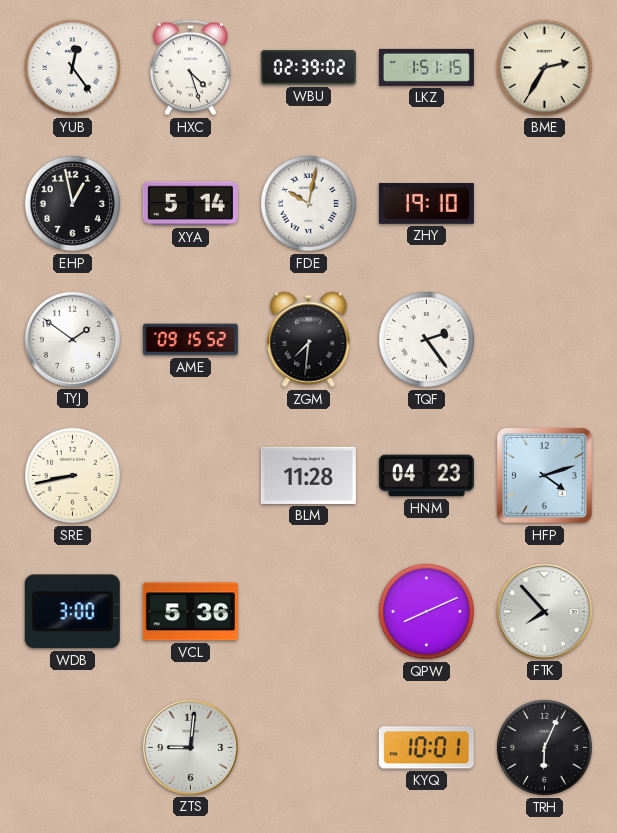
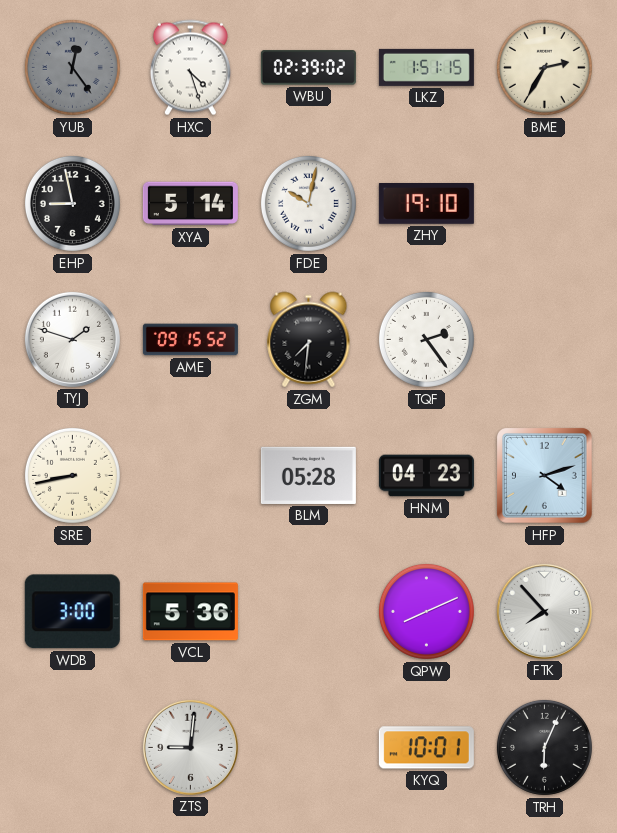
YUB dial: white -> grey (72, 67)
EHP: 12:58 -> 8:58 (72, 203)
TYJ: 1:51 -> 1:48 (72, 339)
BLM: 11:28 -> 05:28 (308, 475)
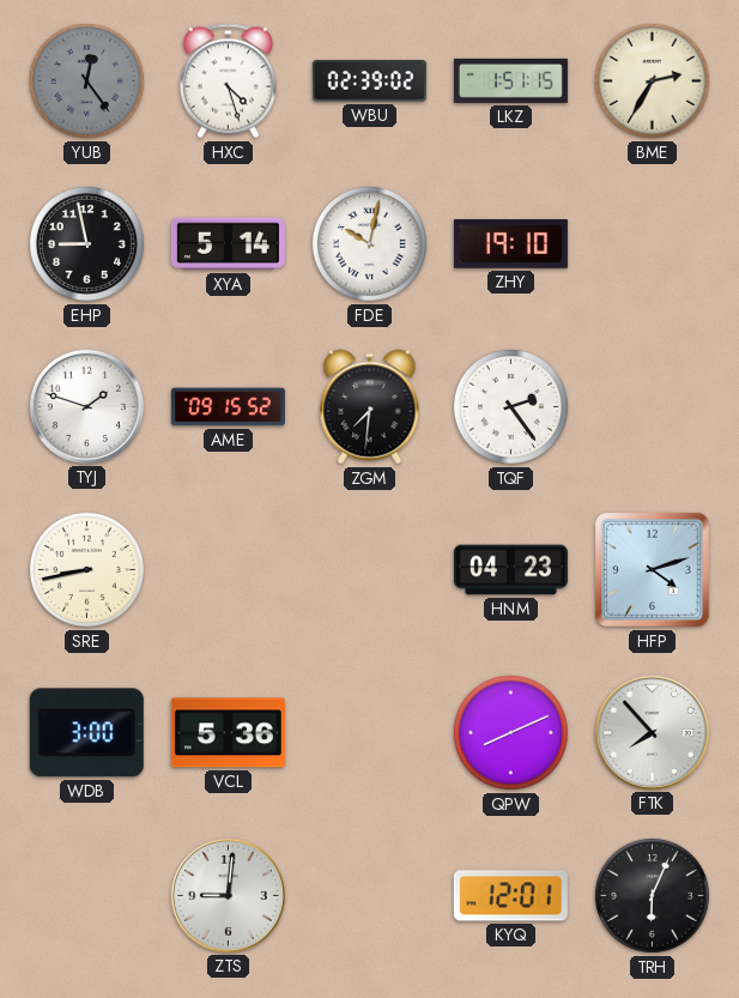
BLM: 05:28 -> none (308, 475)
KYQ: 10:01 -> 12:01 (510, 896)
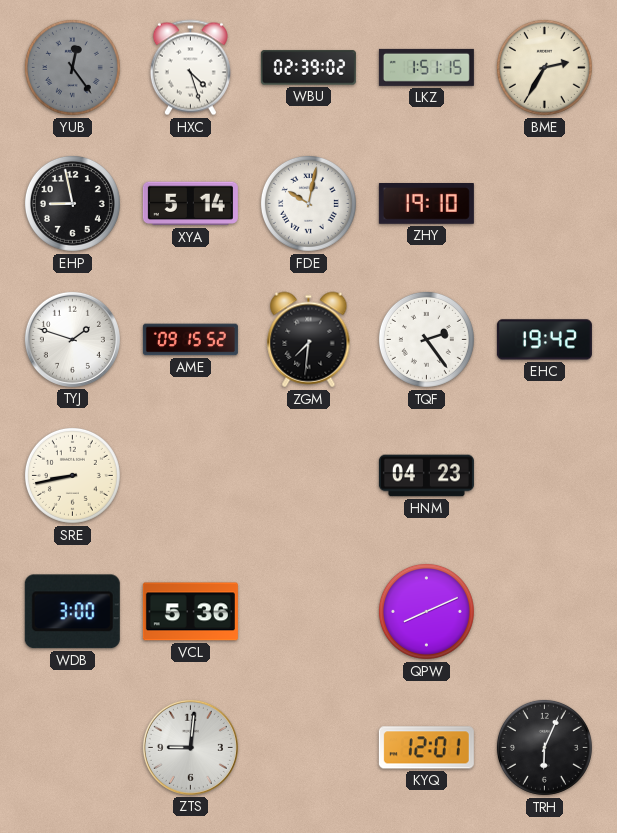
EHC: none -> 19:42 (544, 340)
HFP: 4:12 -> none (653, 570)
FTK: 7:53 -> none (652, 732)
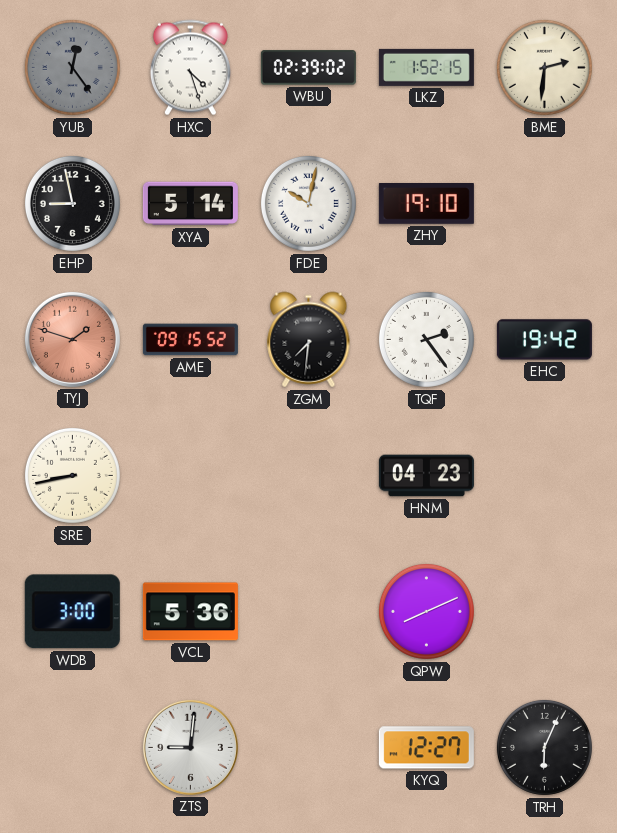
LKZ: 1:51 -> 1:52 (426, 67)
BME: 2:35 -> 2:31 (544, 67)
TYJ dial: white -> salmon (72, 339)
KYQ: 12:01 -> 12:27 (426, 748)
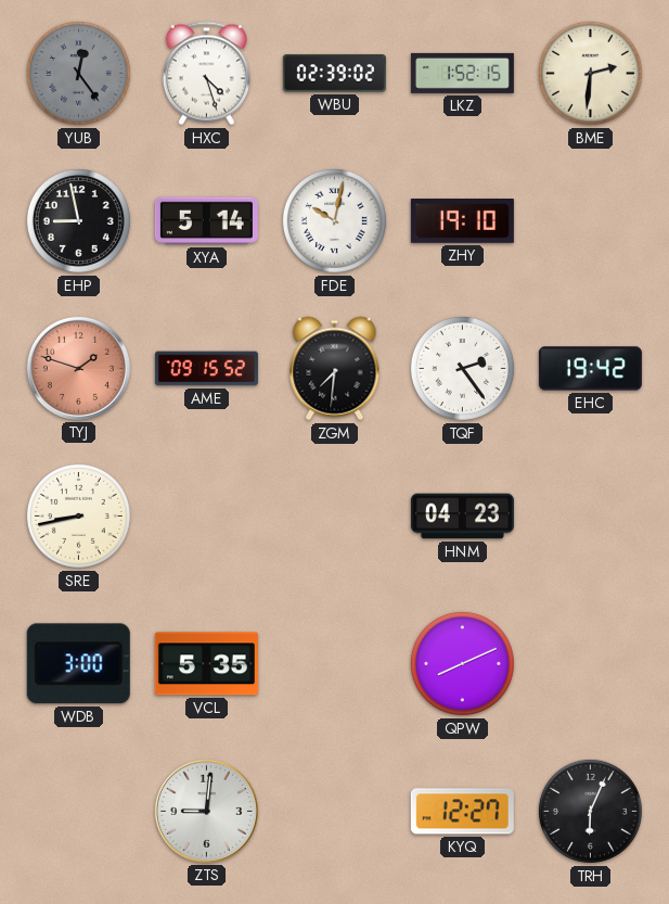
VCL: 5:36 -> 5:35 (206, 664)
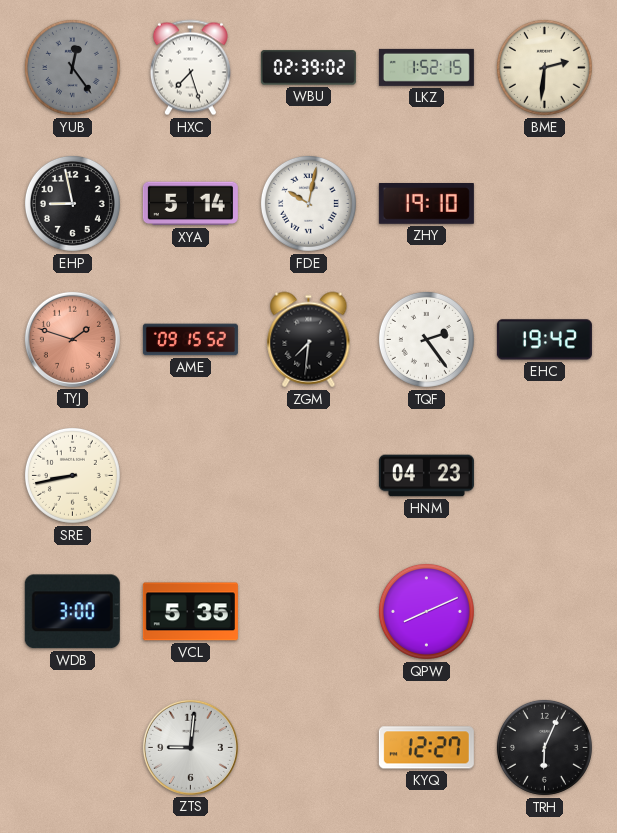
HXC: 4:27 -> 7:27 (190, 68)
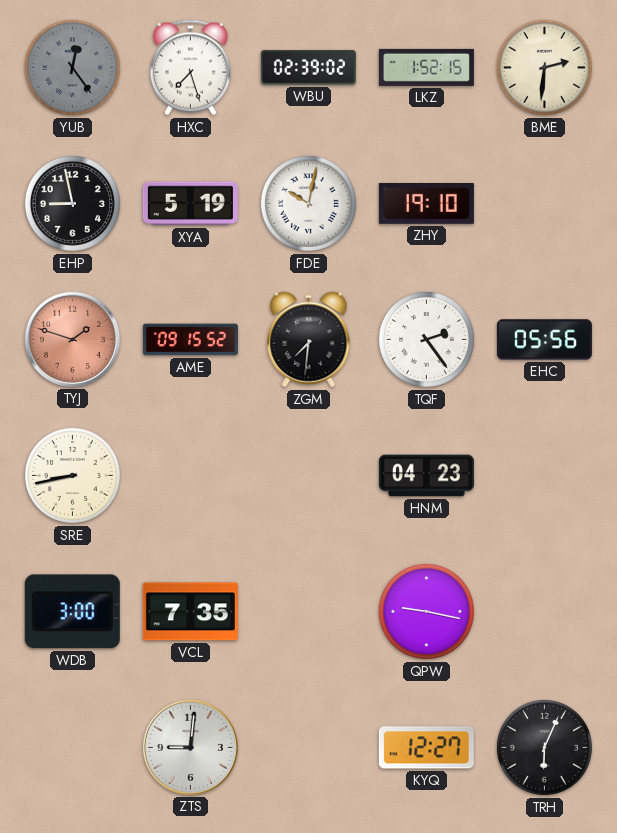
XYA: 5:14 -> 5:19 (190, 204)
EHC: 19:42 -> 05:56 (544, 340)
VCL: 5:35 -> 7:35 (190, 612)
QPW: 8:11 -> 9:17 (426, 611)
